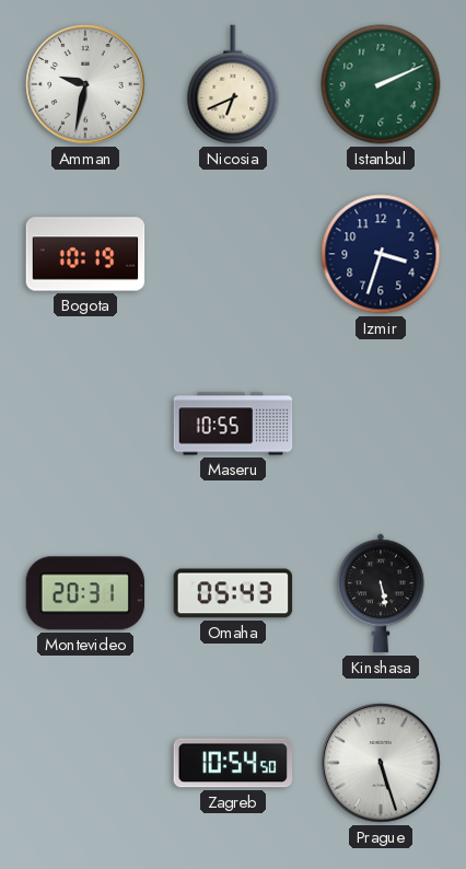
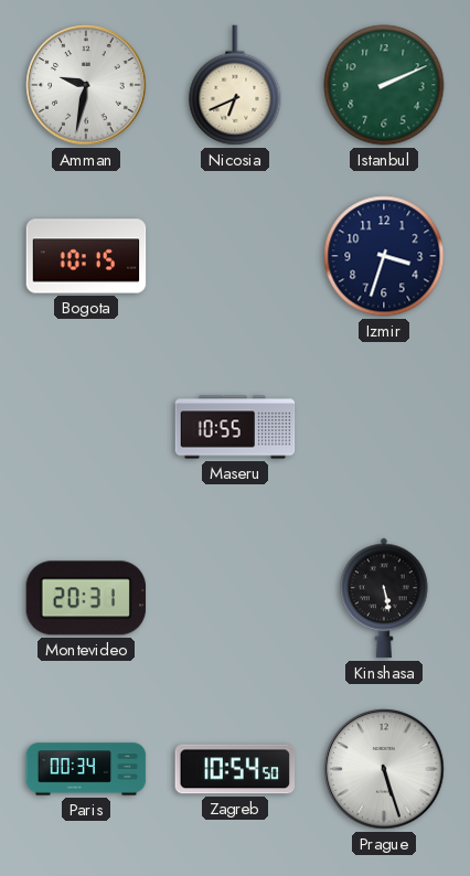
Bogota: 10:19 -> 10:15 (86, 256)
Omaha: 05:43 -> none (233, 593)
Paris: none -> 00:34 (86, 769)
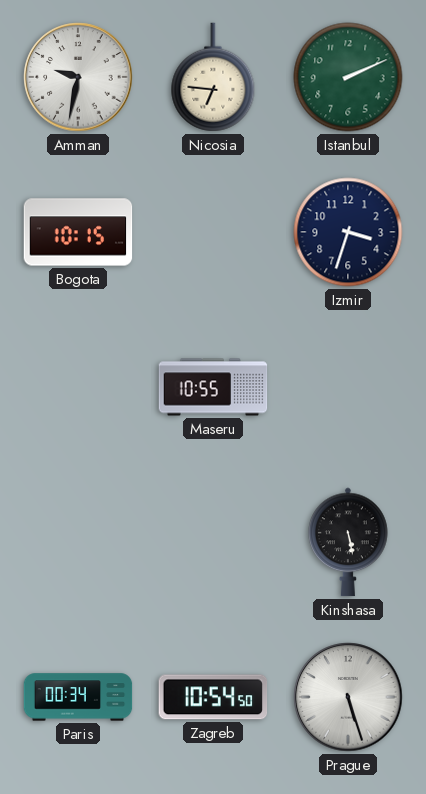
Nicosia: 6:41 -> 6:46 (213, 77)
Montevideo: 20:31 -> none (86, 598)
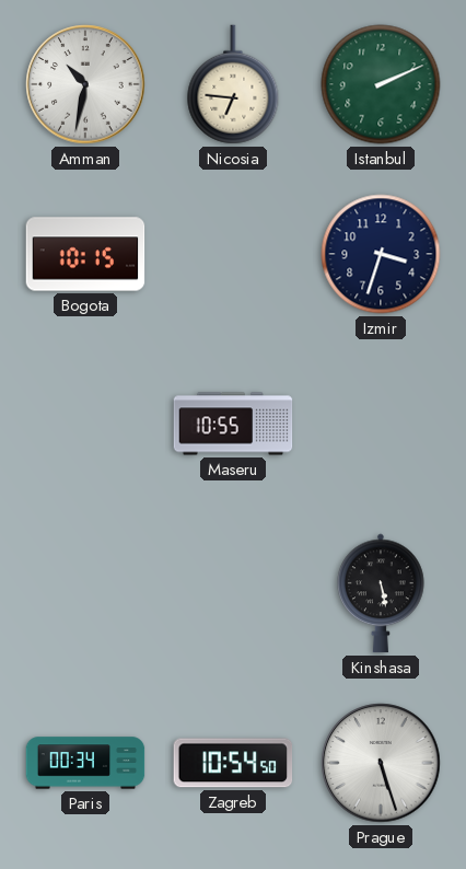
Amman: 9:32 -> 10:32 (85, 84)
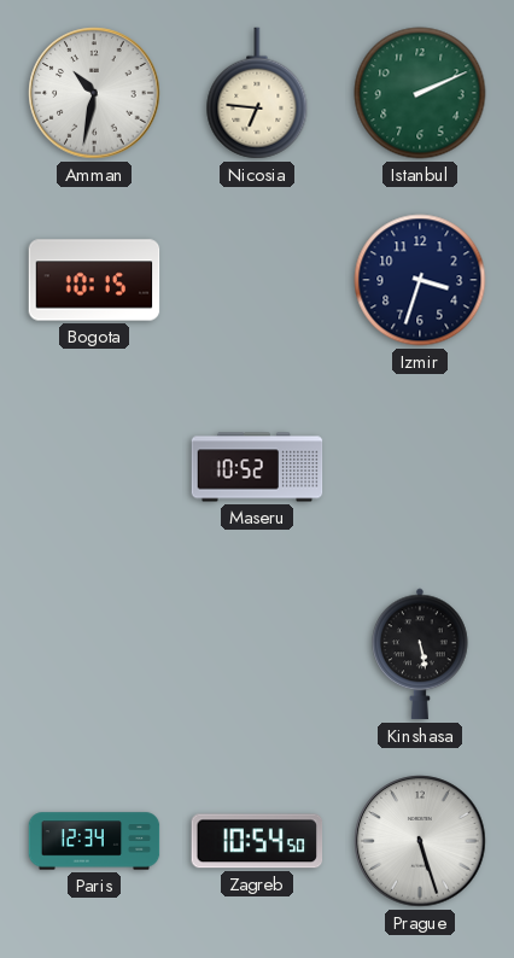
Maseru: 10:55 -> 10:52 (257, 467)
Paris: 00:34 -> 12:34 (94, 841)
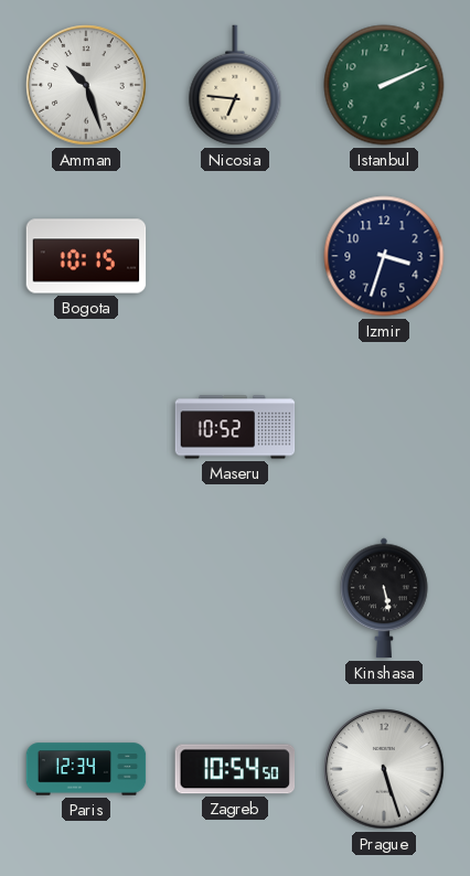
Amman: 10:32 -> 10:27 (86, 85)
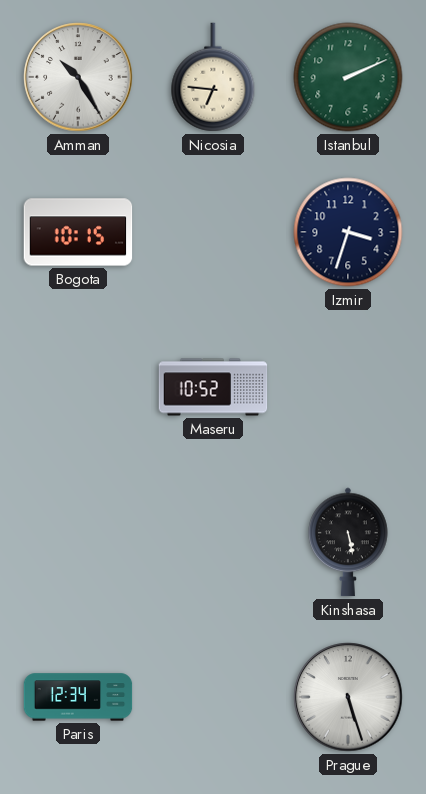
Amman: 10:27 -> 10:25 (78, 77)
Zagreb: 10:54 -> none (235, 769)
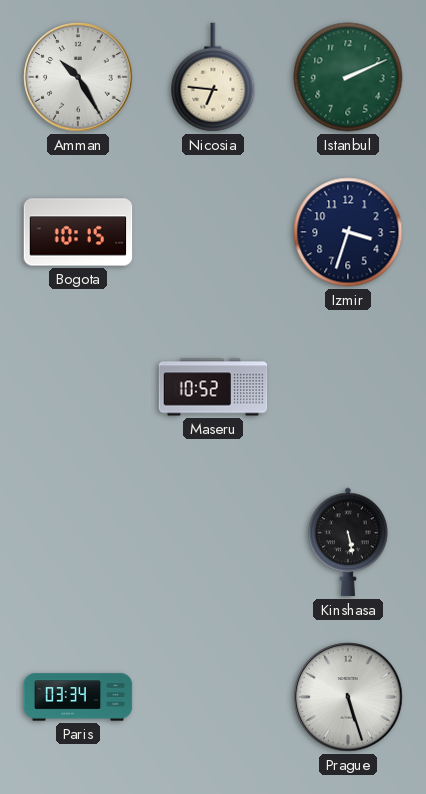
Paris: 12:34 -> 03:34 (78, 697)
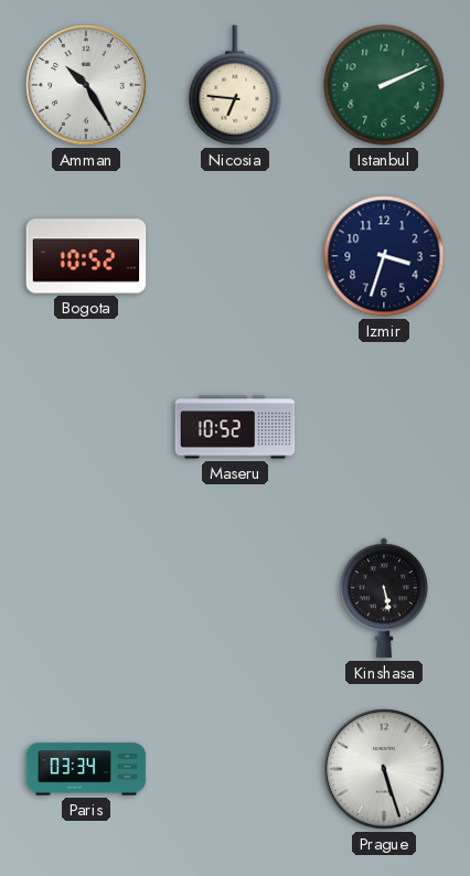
Bogota: 10:15 -> 10:52 (86, 256)
